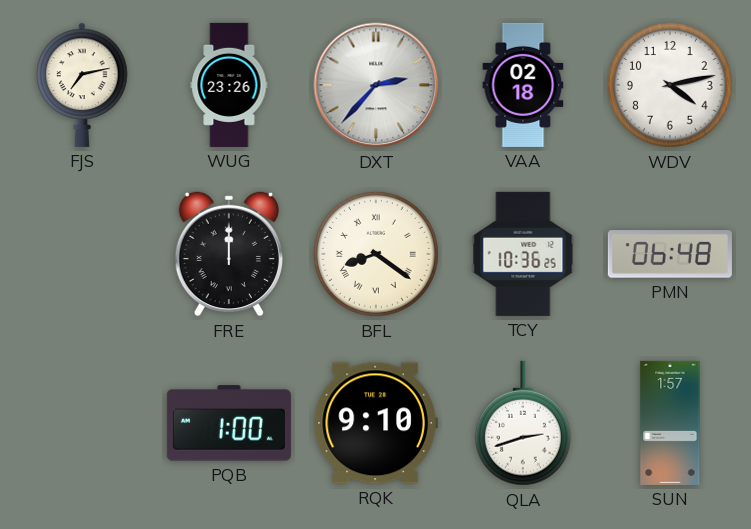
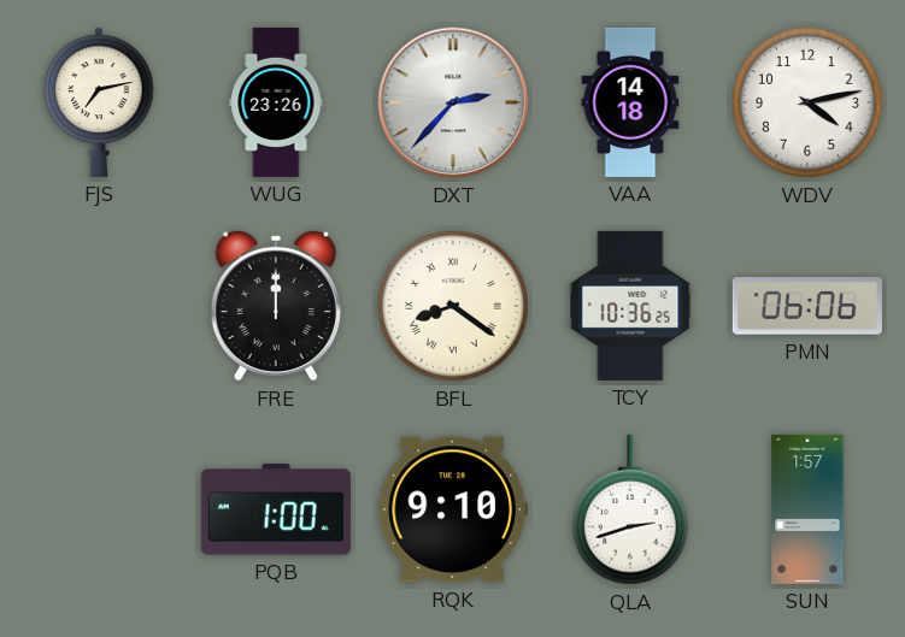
VAA: 02:18 -> 14:18 (630, 102)
PMN: 06:48 -> 06:06 (807, 306)
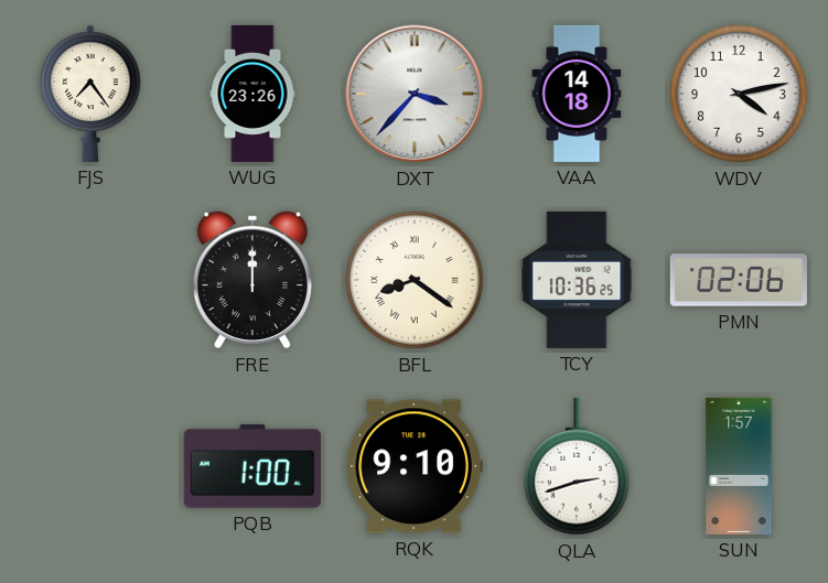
FJS: 7:13 -> 7:24 (90, 94)
DXT: 2:37 -> 3:37 (415, 94)
PMN: 06:06 -> 02:06 (739, 280)
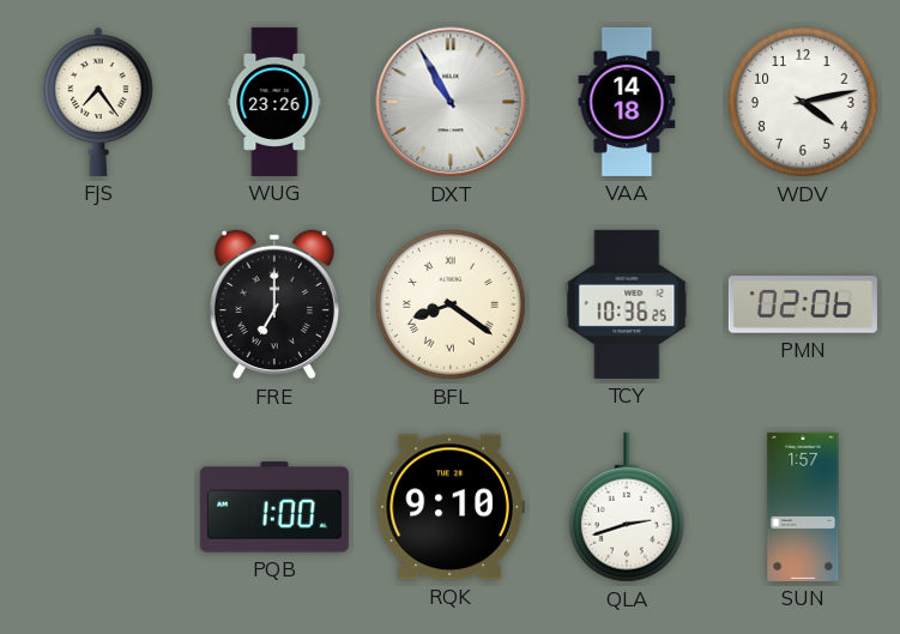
DXT: 3:37 -> 10:55 (451, 102)
FRE: 12:00 -> 7:00 (273, 304)
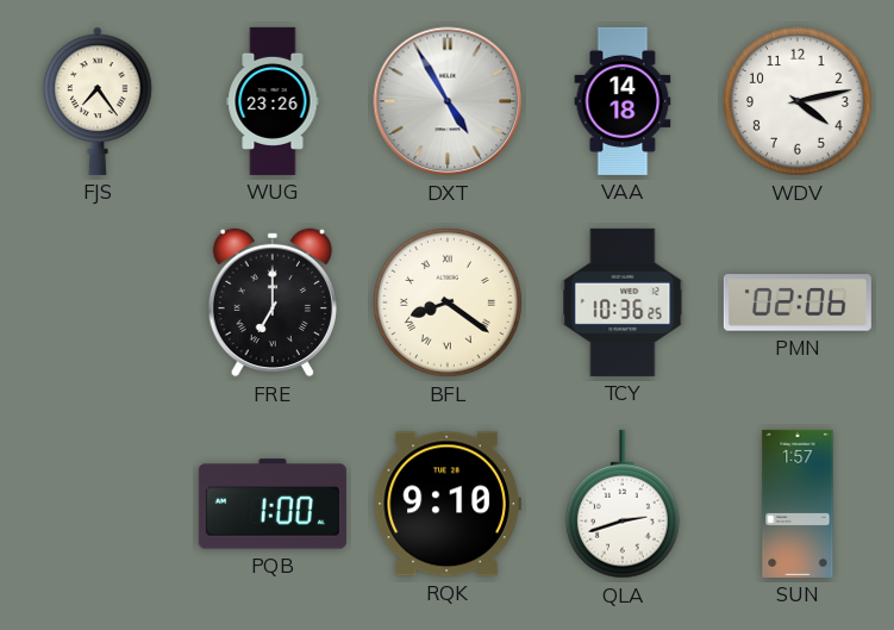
DXT: 10:55 -> 4:55 (448, 101)
